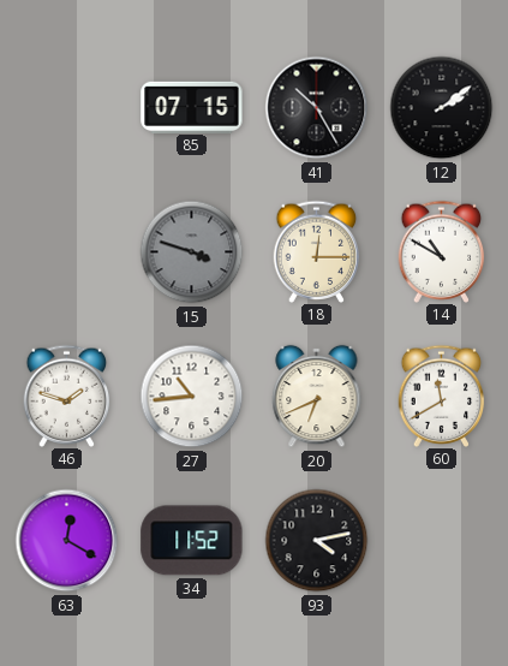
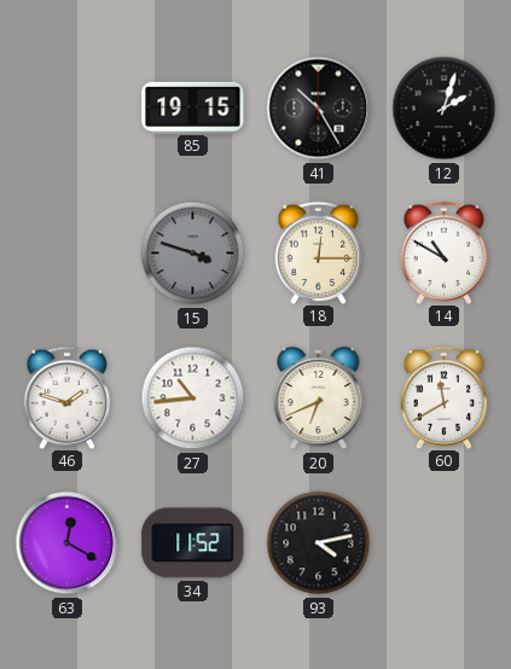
85: 07:15 -> 19:15 (193, 107)
12: 2:09 -> 2:03 (445, 109)
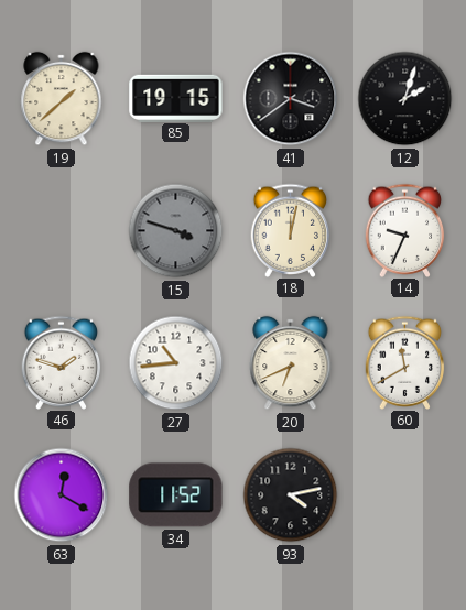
19: none -> 1:38 (62, 99)
41: 10:25 -> 3:39 (291, 99)
18: 12:15 -> 12:02 (291, 230)
14: 10:50 -> 9:34 (405, 230)
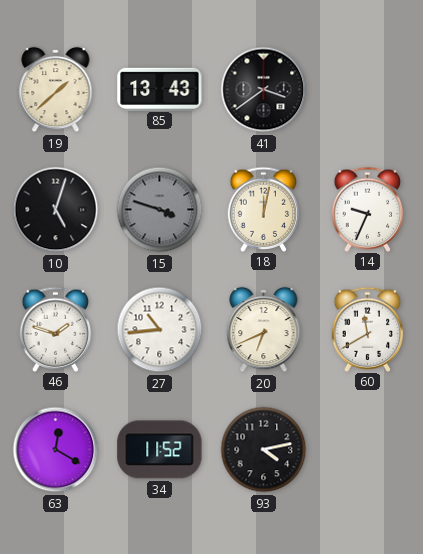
85: 19:15 -> 13:43 (160, 89)
12: 2:03 -> none (405, 99)
10: none -> 5:03 (56, 210)
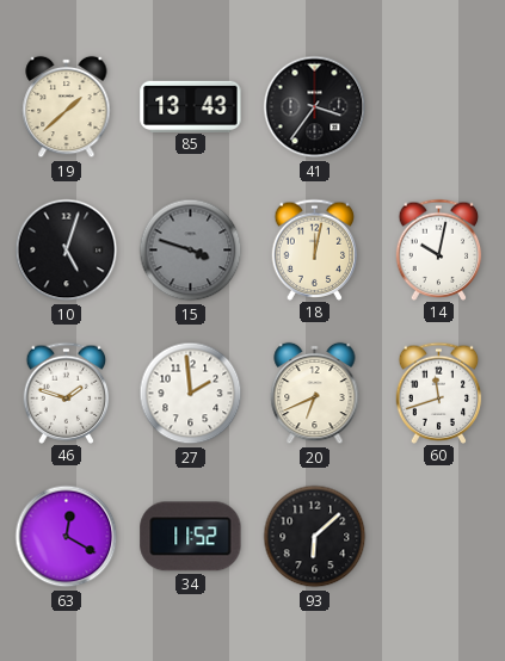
41: 3:39 -> 3:36 (315, 107)
14: 9:34 -> 10:02 (439, 249)
27: 10:44 -> 1:59 (191, 394)
60: 11:40 -> 11:42 (439, 393)
93: 4:13 -> 6:08 (315, 537)
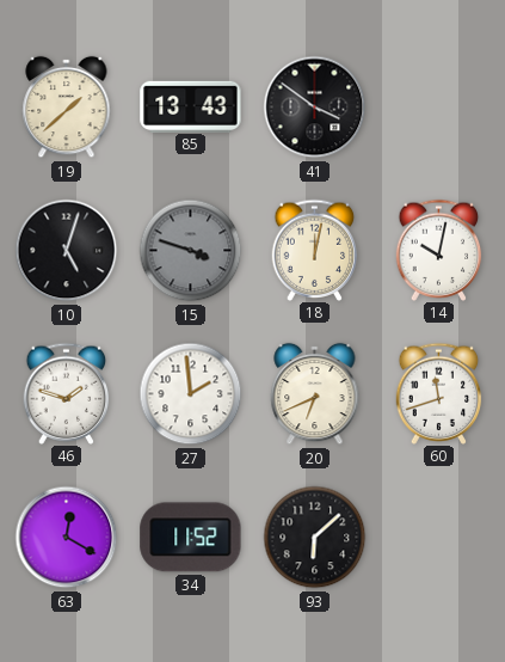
41: 3:36 -> 3:51 (315, 108)
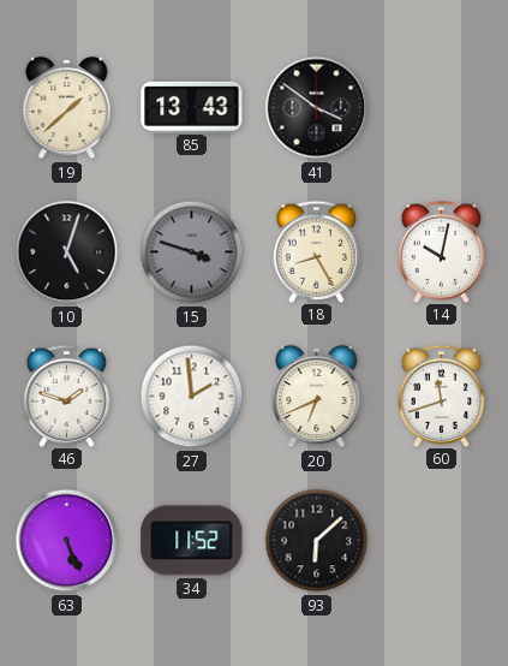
18: 12:02 -> 8:25 (317, 251)
63: 12:20 -> 5:26 (67, 541)
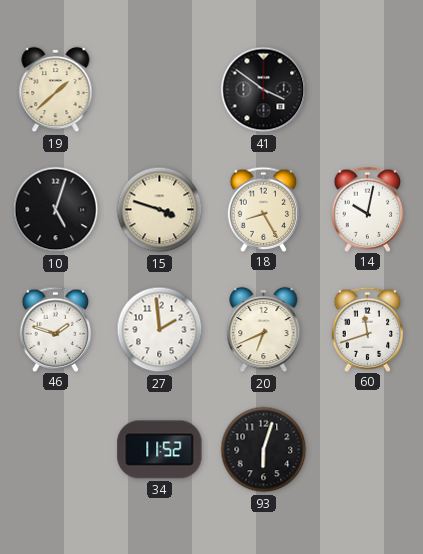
85: 13:43 -> none (192, 107)
15 dial: grey -> cream (160, 210)
63: 5:26 -> none (67, 541)
93: 6:08 -> 6:03 (264, 450)
